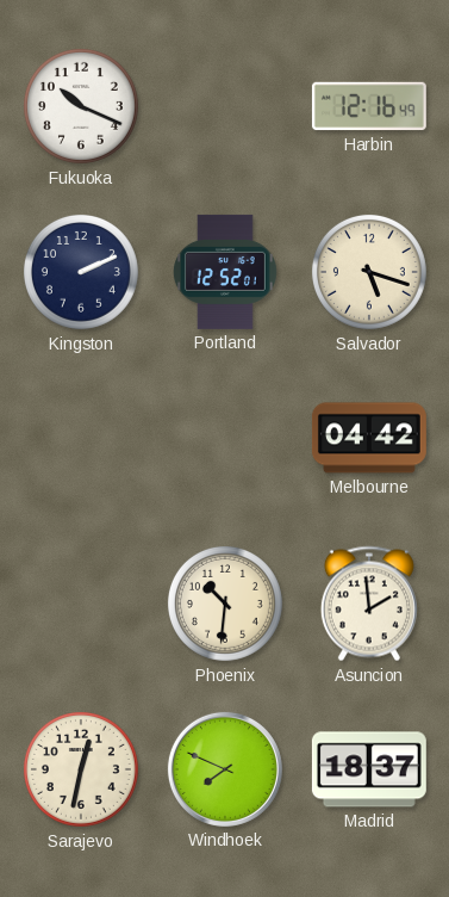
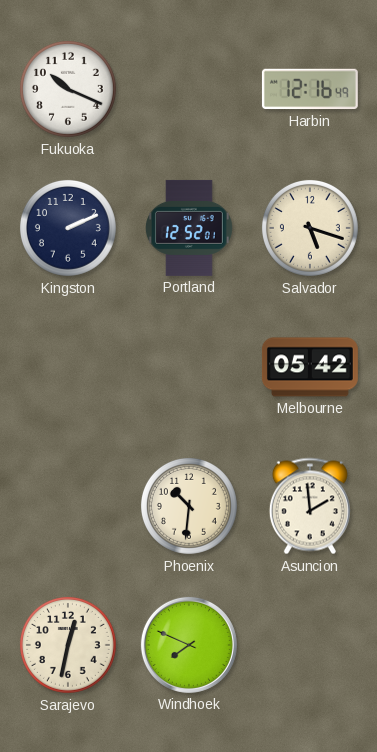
Melbourne: 04:42 -> 05:42 (310, 367)
Madrid: 18:37 -> none (369, 769)
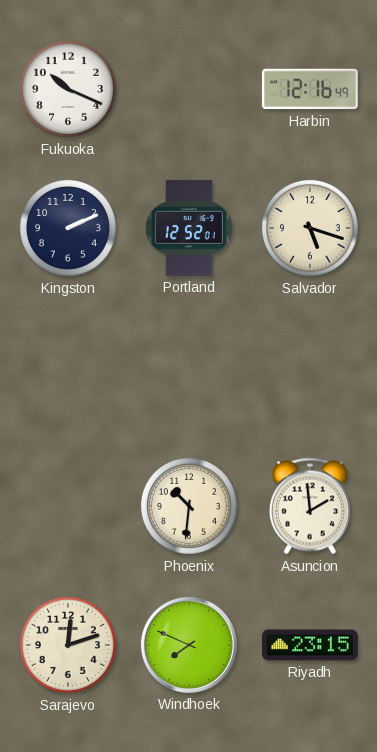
Melbourne: 05:42 -> none (310, 367)
Sarajevo: 12:32 -> 12:12 (68, 645)
Riyadh: none -> 23:15 (310, 645)
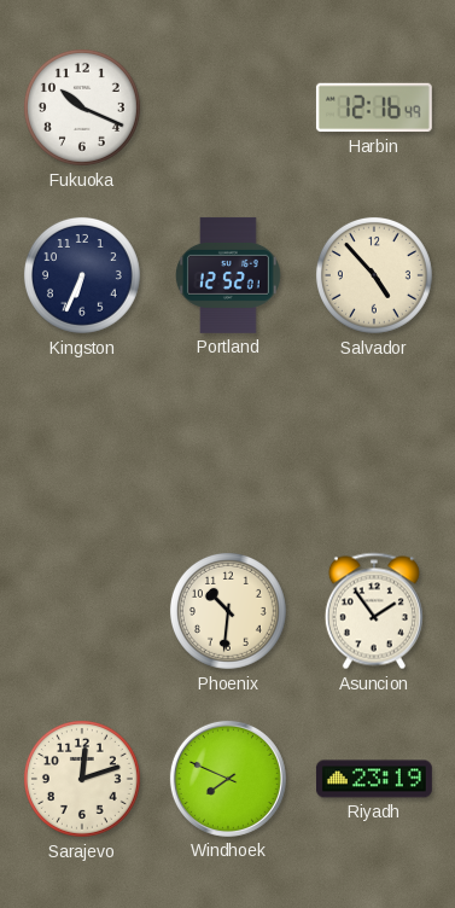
Kingston: 2:11 -> 6:34 (82, 275)
Salvador: 5:18 -> 4:53 (374, 275)
Asuncion: 1:59 -> 1:54 (374, 611)
Riyadh: 23:15 -> 23:19 (374, 779)
